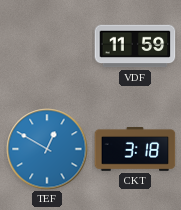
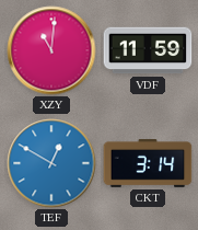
XZY: none -> 11:01 (51, 50)
CKT: 3:18 -> 3:14 (148, 164)
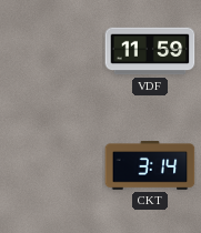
XZY: 11:01 -> none (51, 50)
TEF: 12:50 -> none (51, 163)
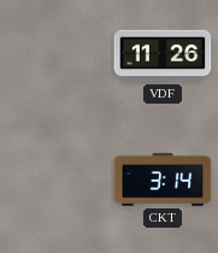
VDF: 11:59 -> 11:26 (163, 55)
